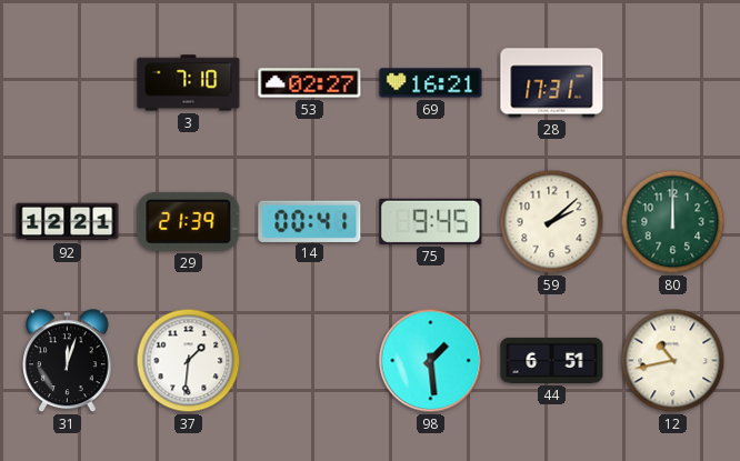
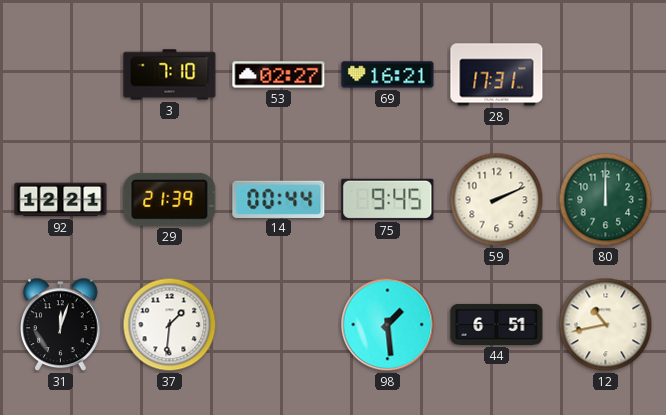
14: 00:41 -> 00:44 (279, 199)
59: 2:08 -> 2:11 (497, 200)
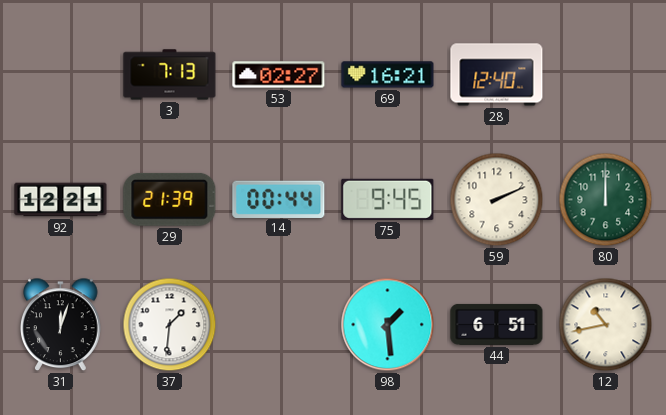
3: 7:10 -> 7:13 (170, 75)
28: 17:31 -> 12:40 (497, 75)
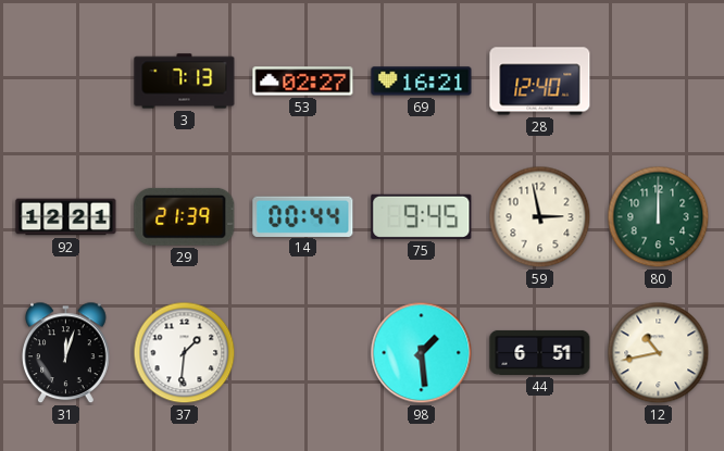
59: 2:11 -> 2:58 (540, 217)
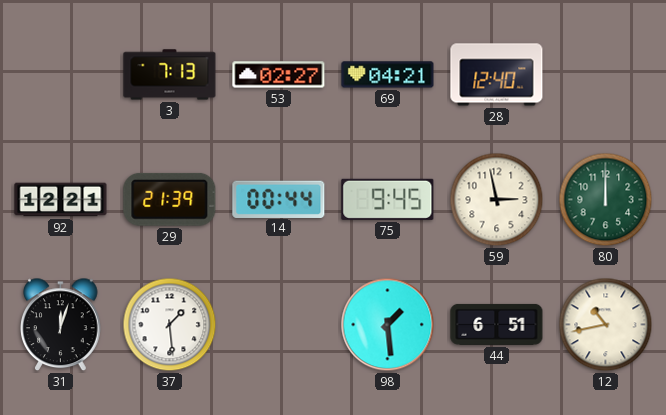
69: 16:21 -> 04:21 (388, 75)
37: 1:31 -> 1:29 (170, 325)
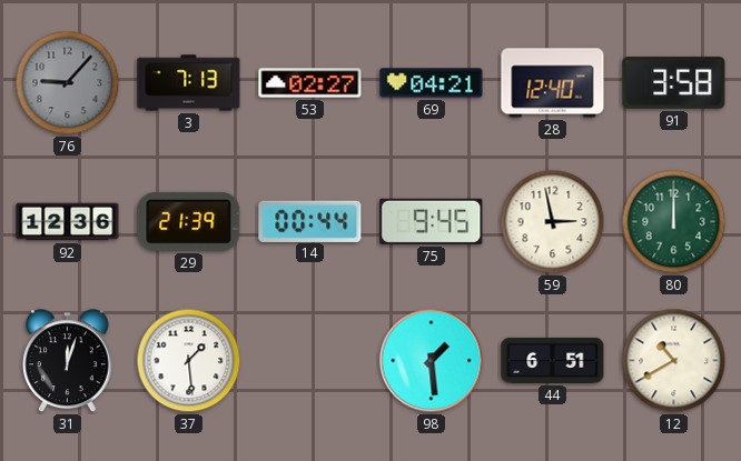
76: none -> 9:07 (68, 83)
91: none -> 3:58 (674, 82)
92: 12:21 -> 12:36 (68, 222)
12: 10:43 -> 10:40 (674, 361)
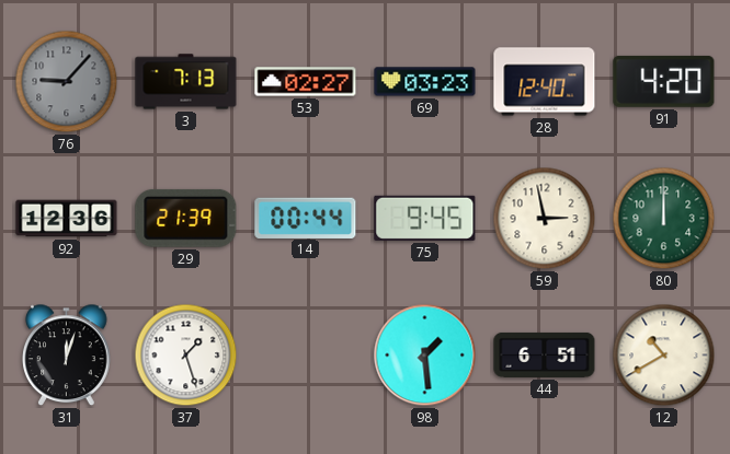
69: 04:21 -> 03:23 (425, 82)
91: 3:58 -> 4:20 (664, 81)
37: 1:29 -> 1:27 (186, 356)
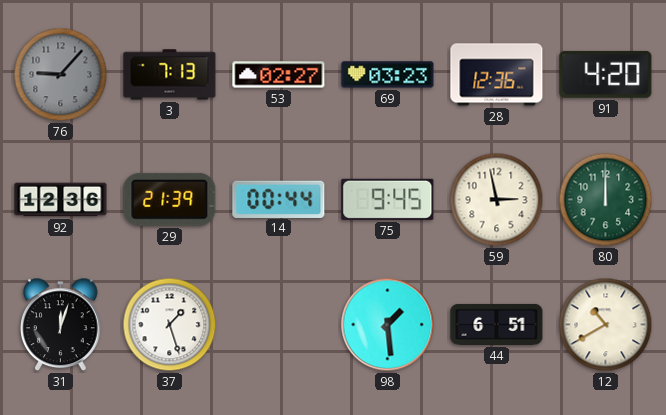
28: 12:40 -> 12:36 (497, 75)
